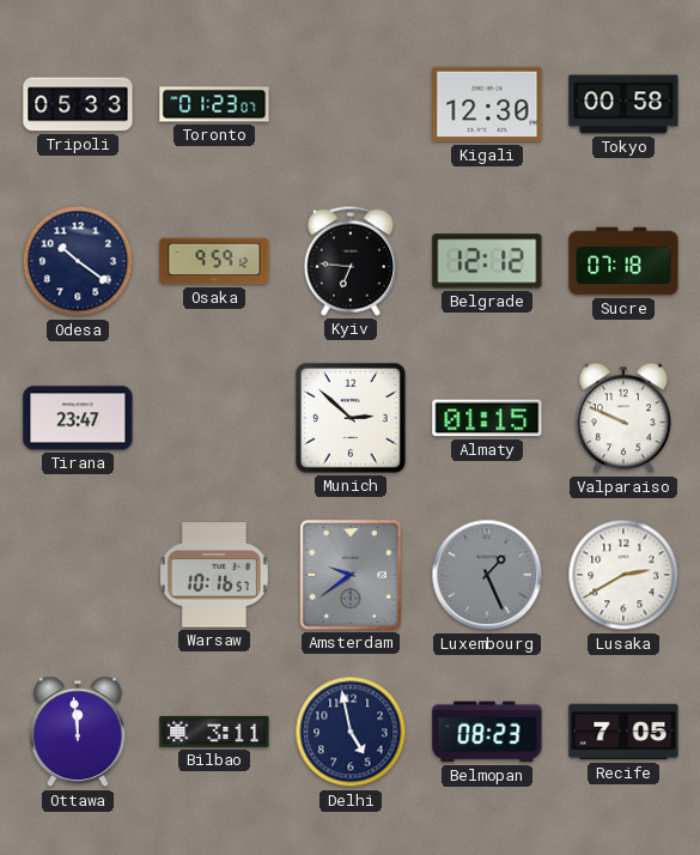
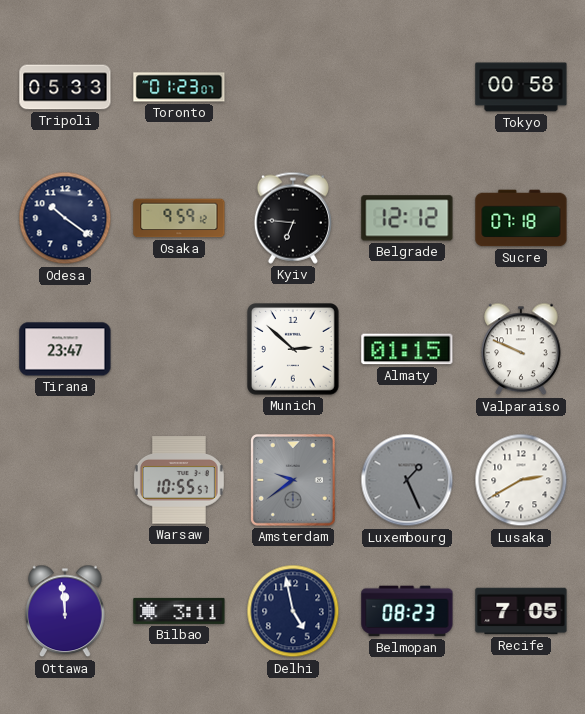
Kigali: 12:30 -> none (487, 104)
Warsaw: 10:16 -> 10:55 (179, 480)
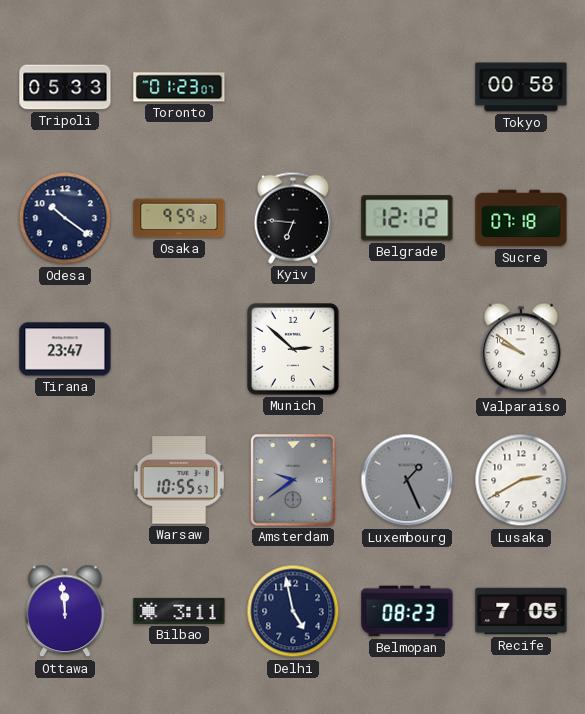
Almaty: 01:15 -> none (407, 349)
Valparaiso: 9:49 -> 9:51 (521, 349)
